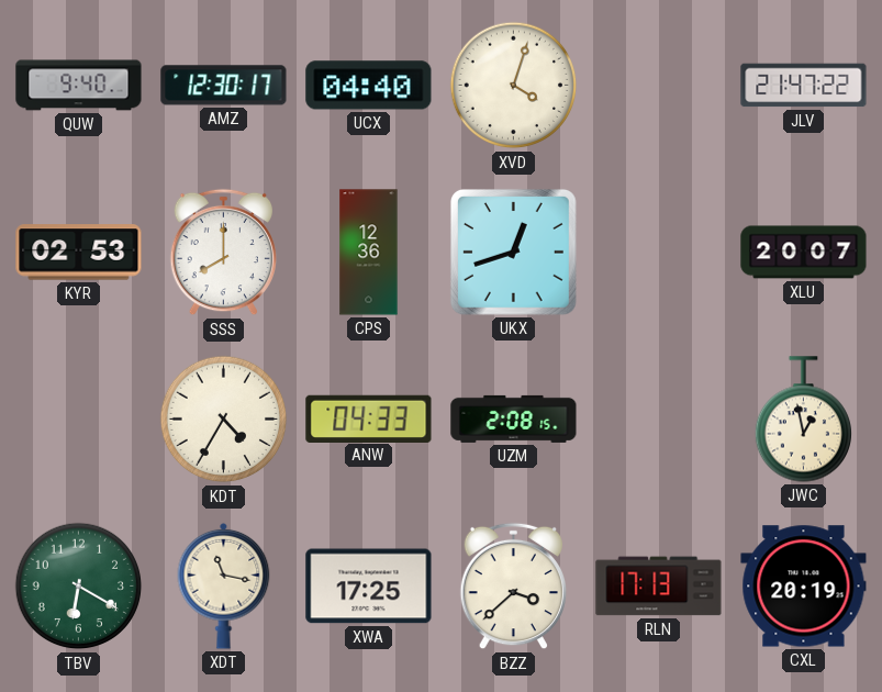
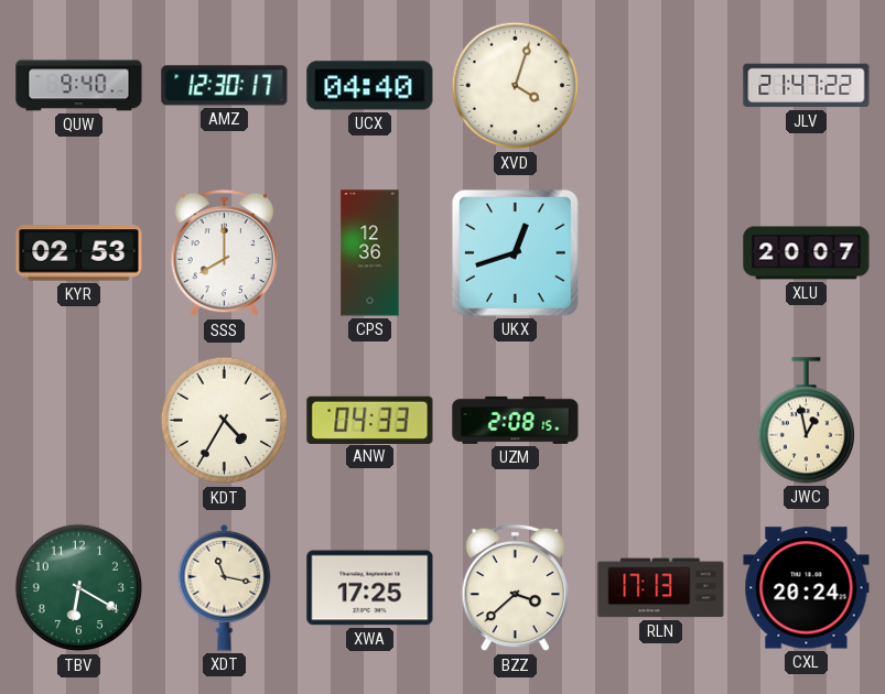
CXL: 20:19 -> 20:24 (807, 588)
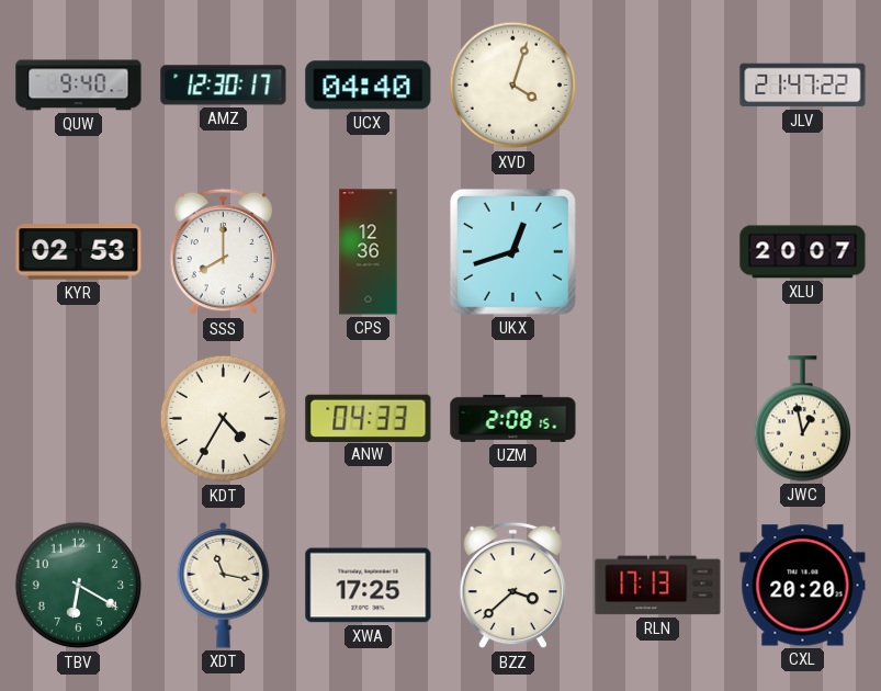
CXL: 20:24 -> 20:20 (803, 586)
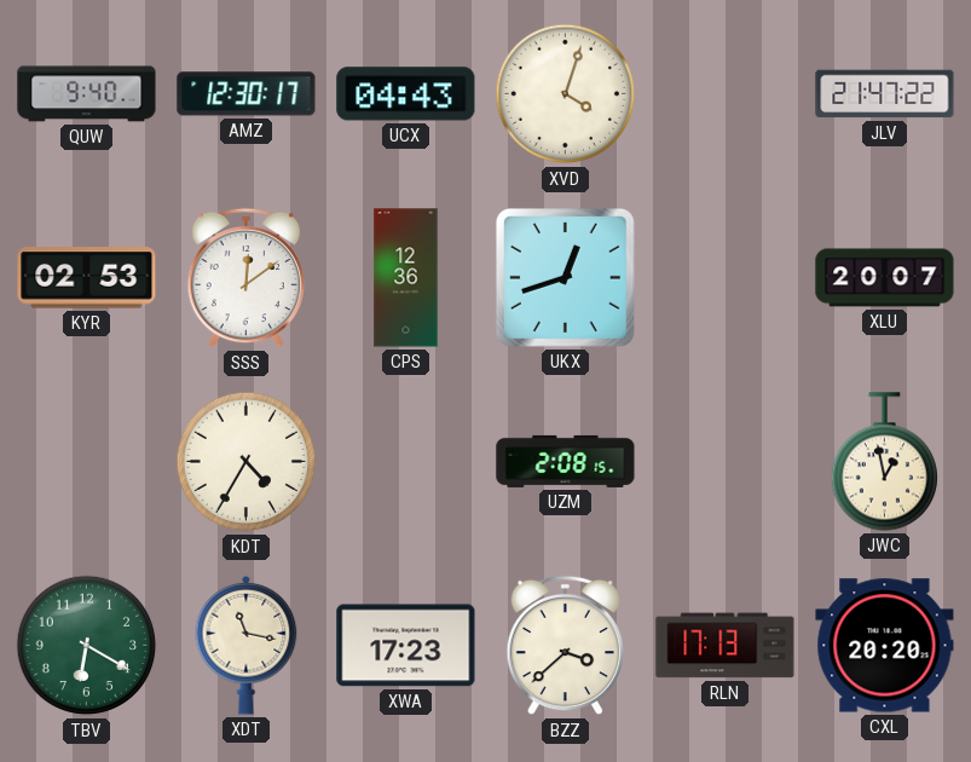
UCX: 04:40 -> 04:43 (406, 94)
SSS: 8:00 -> 12:09 (245, 278)
ANW: 04:33 -> none (369, 418)
XWA: 17:25 -> 17:23 (406, 646)
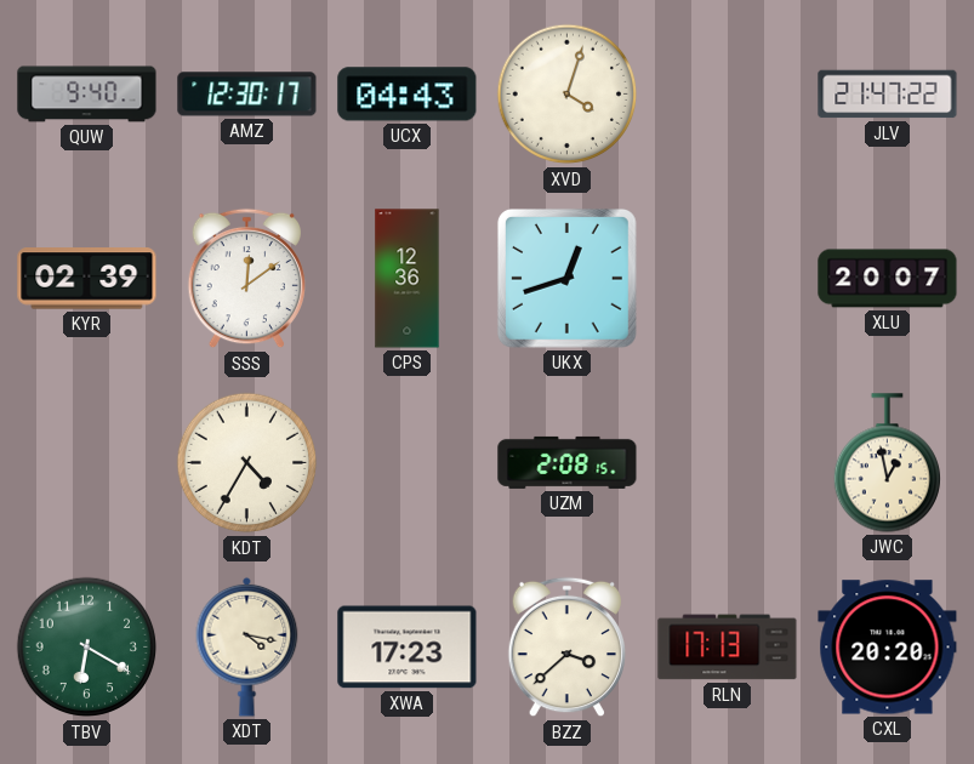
KYR: 02:53 -> 02:39 (87, 279)
XDT: 11:17 -> 4:17 (247, 646)
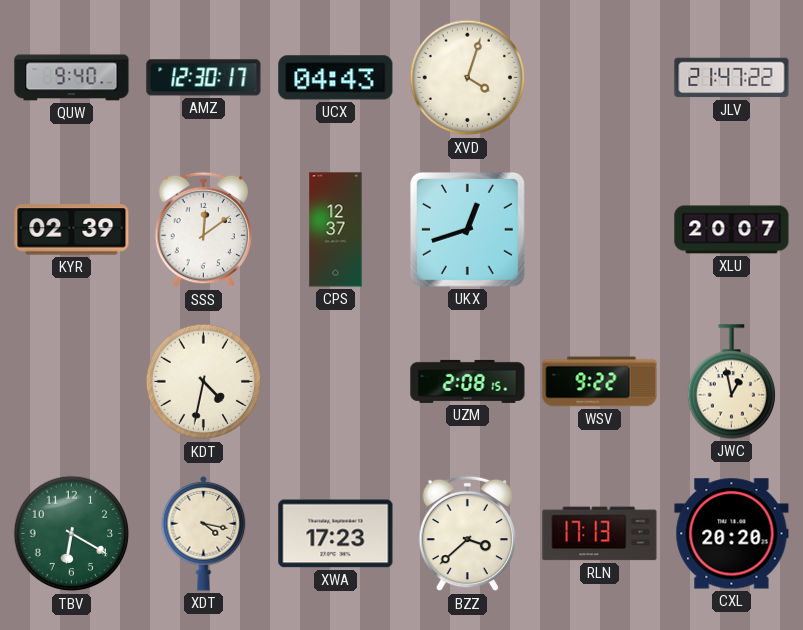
CPS: 12:36 -> 12:37 (336, 230)
KDT: 4:35 -> 4:32 (204, 382)
WSV: none -> 9:22 (600, 382)
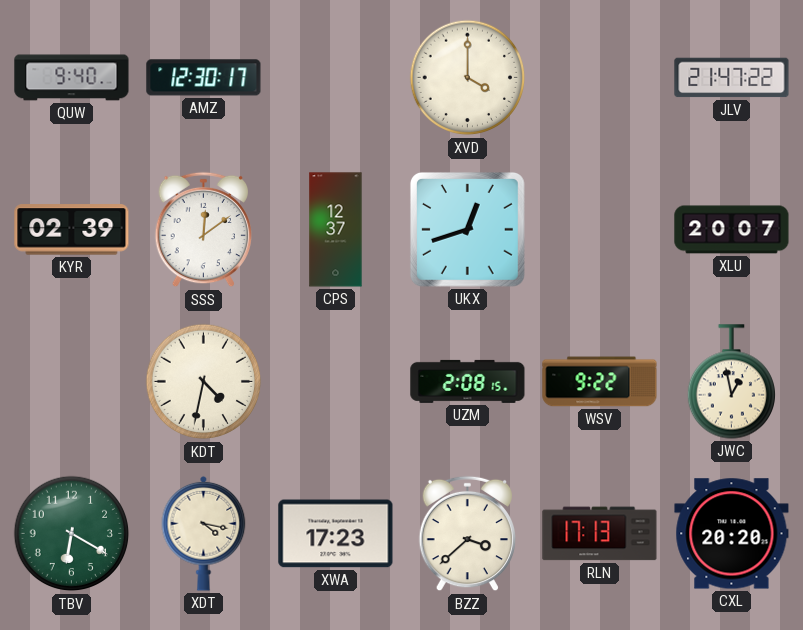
UCX: 04:43 -> none (336, 78)
XVD: 4:03 -> 4:00 (468, 78)
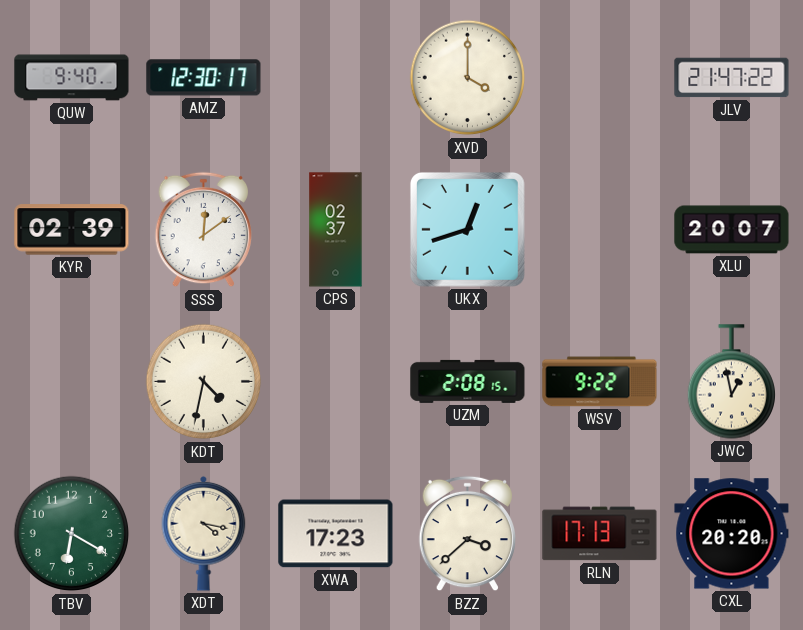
CPS: 12:37 -> 02:37 (336, 230)
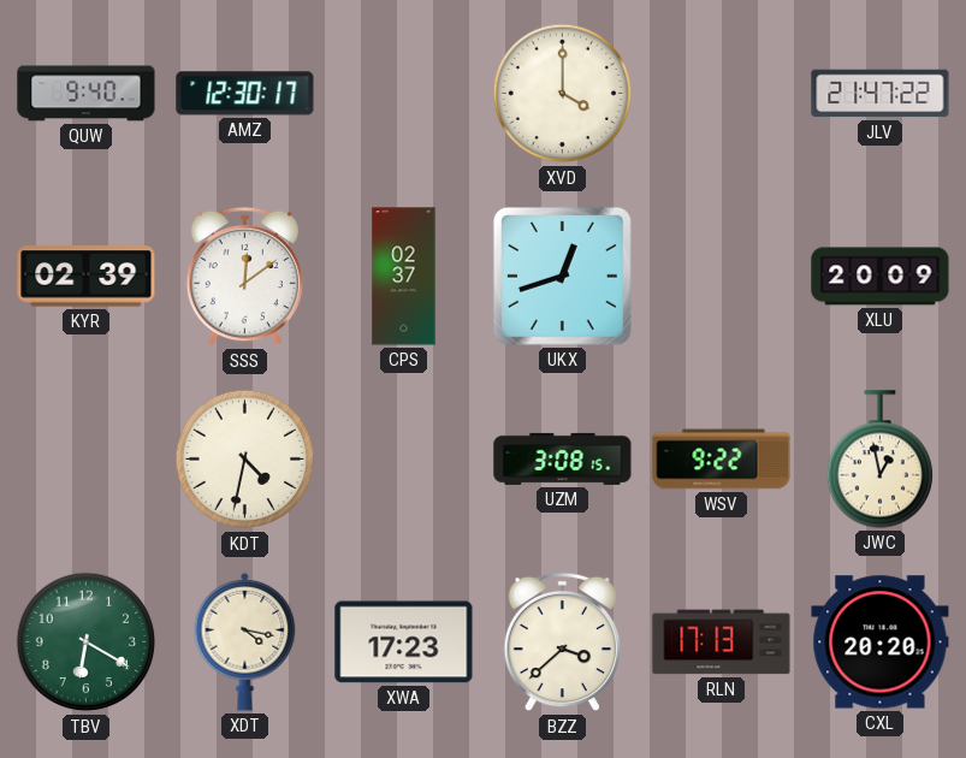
XLU: 20:07 -> 20:09 (881, 277)
UZM: 2:08 -> 3:08 (563, 458)
